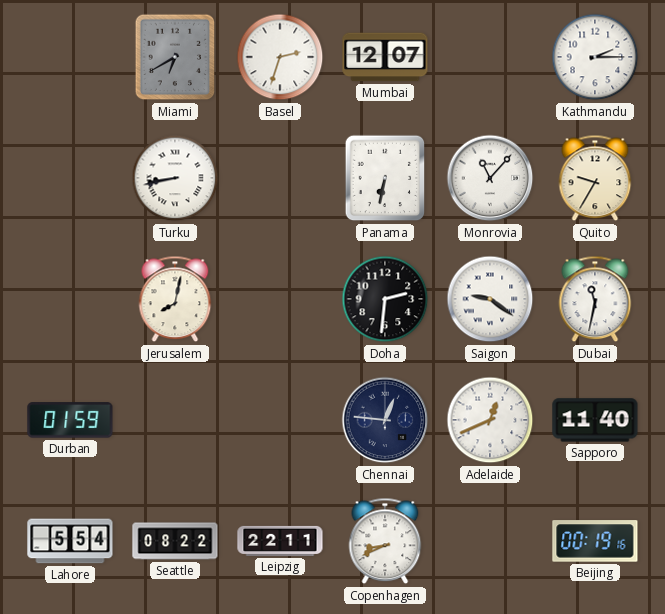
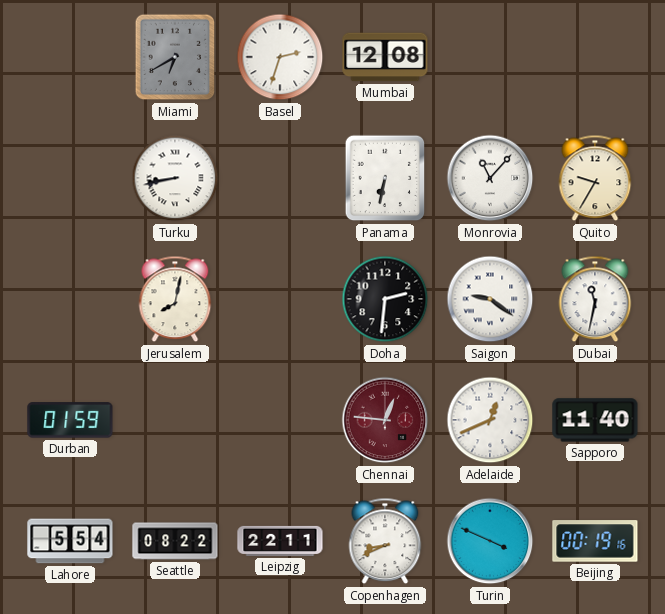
Mumbai: 12:07 -> 12:08 (385, 57)
Kathmandu: 2:15 -> none (595, 57)
Chennai dial: navy -> burgundy (385, 420)
Turin: none -> 3:49 (490, 541)
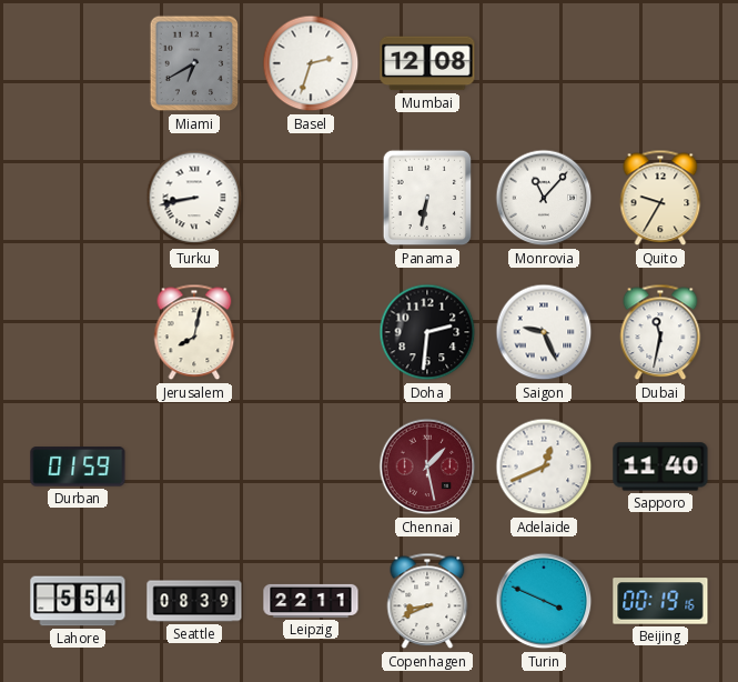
Saigon: 9:21 -> 9:26 (544, 332)
Chennai: 12:46 -> 1:28 (427, 467)
Seattle: 08:22 -> 08:39 (194, 601)
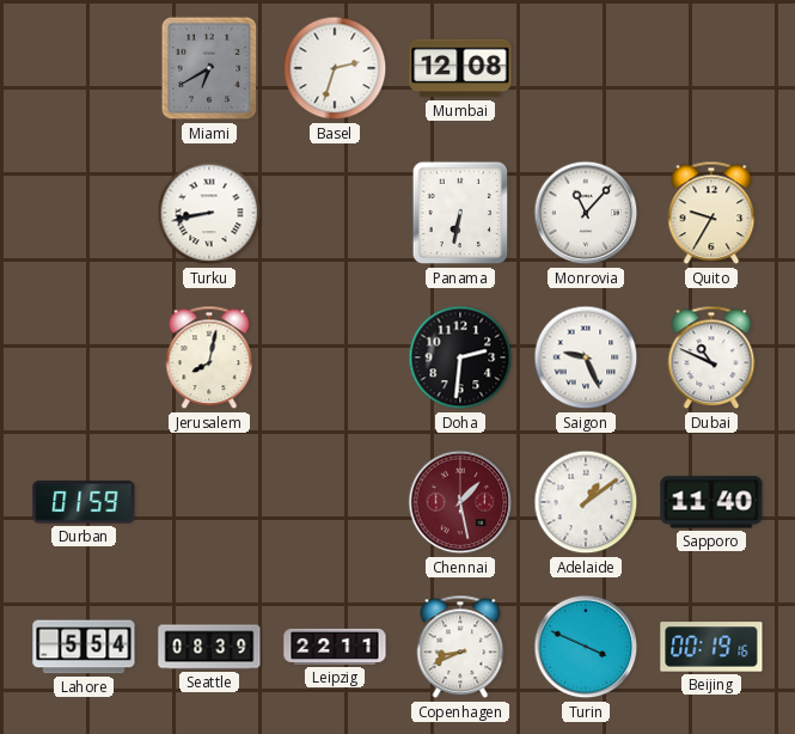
Dubai: 11:32 -> 10:49 (711, 357)
Adelaide: 12:41 -> 1:09 (586, 502)
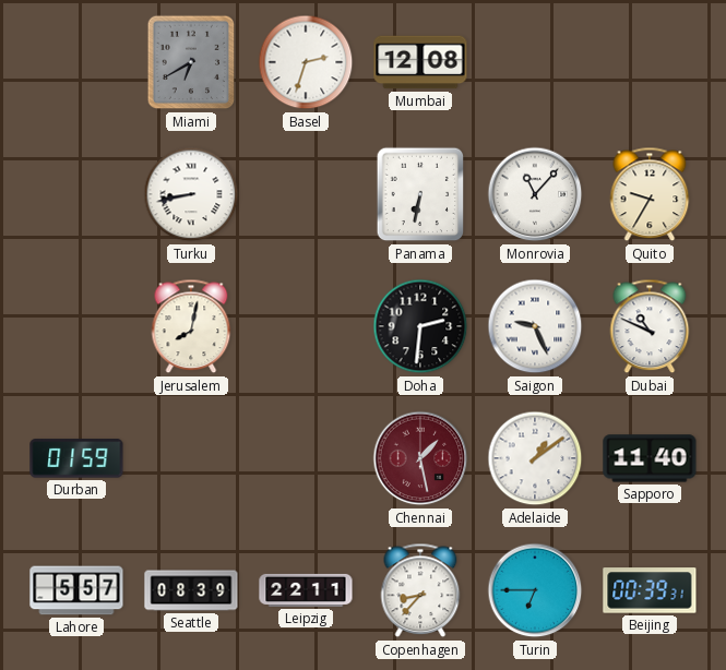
Lahore: 5:54 -> 5:57 (76, 590)
Copenhagen: 8:41 -> 8:37 (420, 590)
Turin: 3:49 -> 6:45 (535, 590)
Beijing: 00:19 -> 00:39 (650, 590)
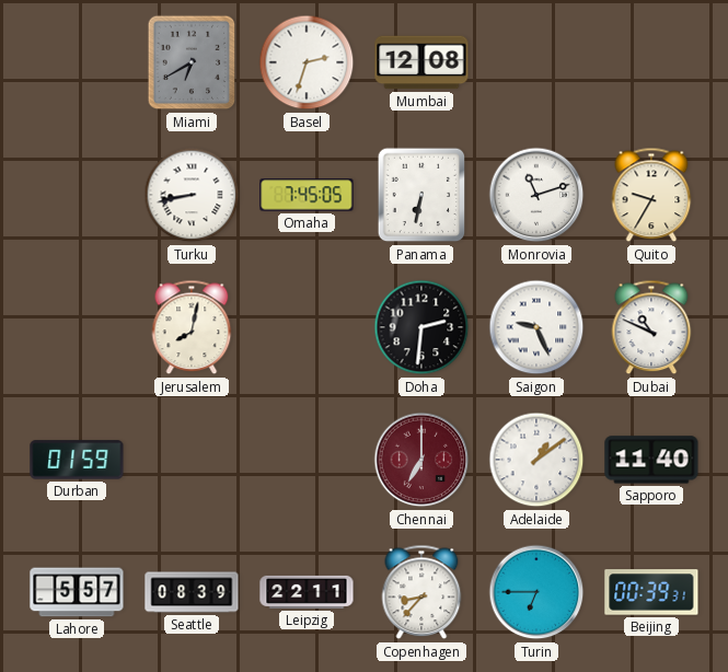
Omaha: none -> 7:45 (307, 195)
Monrovia: 11:07 -> 11:12 (536, 195)
Chennai: 1:28 -> 7:00 (421, 460)
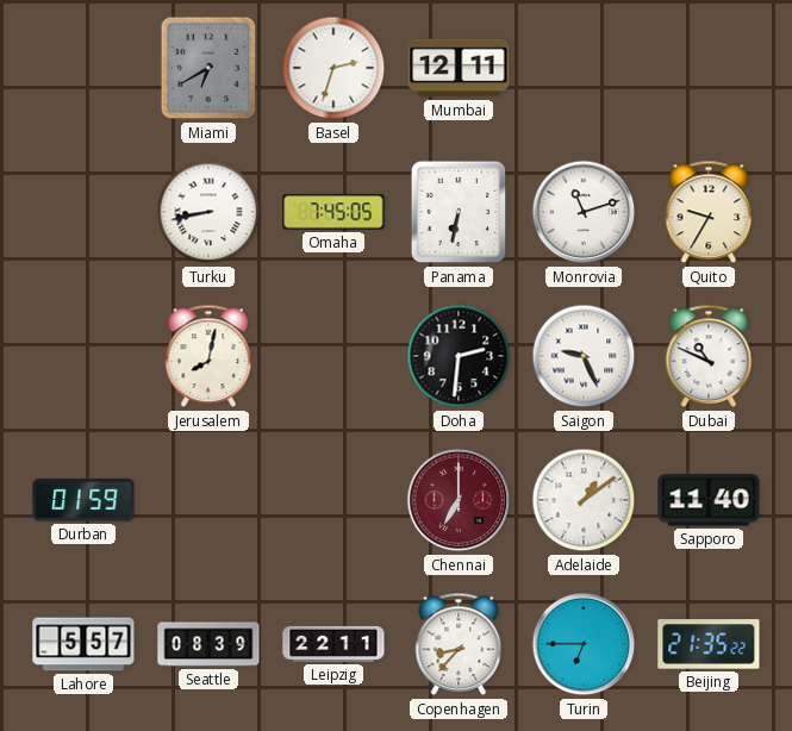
Mumbai: 12:08 -> 12:11 (459, 68)
Beijing: 00:39 -> 21:35 (709, 644)
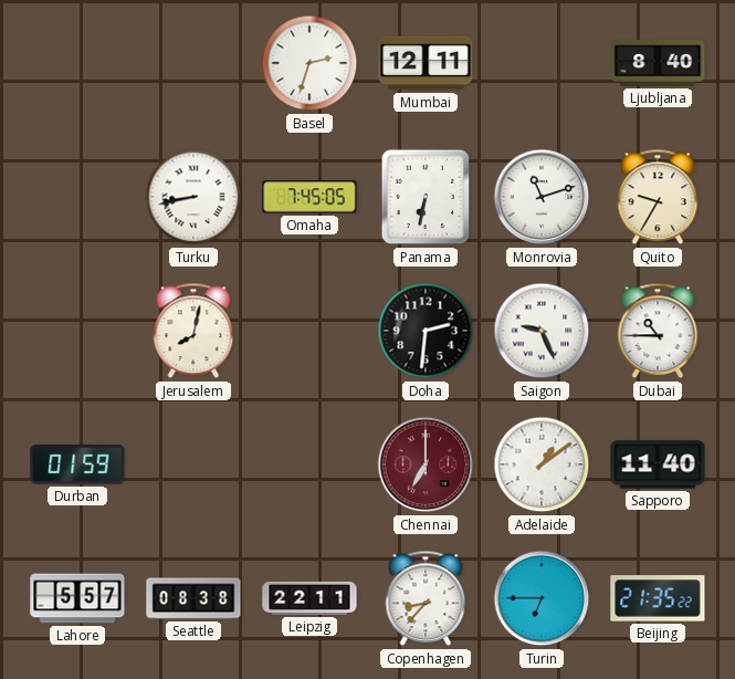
Miami: 6:40 -> none (208, 68)
Ljubljana: none -> 8:40 (658, 63)
Dubai: 10:49 -> 10:45 (658, 331)
Seattle: 08:39 -> 08:38 (193, 598)
